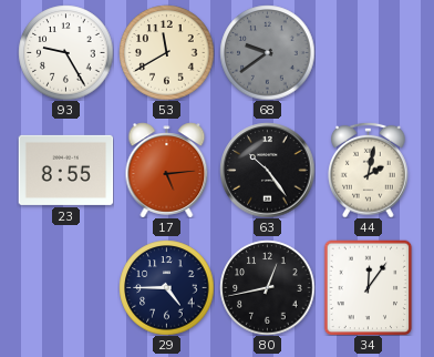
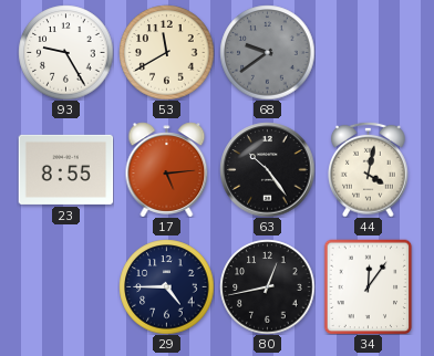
44: 2:02 -> 4:02 (369, 169)
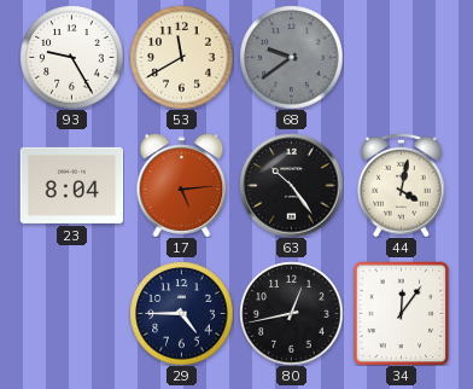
23: 8:55 -> 8:04 (71, 185)
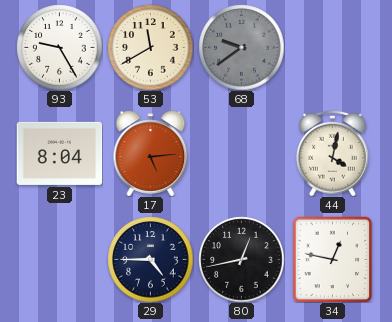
63: 10:24 -> none (291, 185)
34: 12:06 -> 12:47 (333, 259)
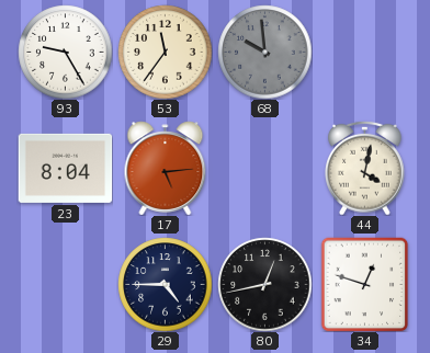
53: 11:40 -> 11:36 (165, 52)
68: 9:39 -> 9:59 (264, 52)
34: 12:47 -> 12:48 (365, 284)
